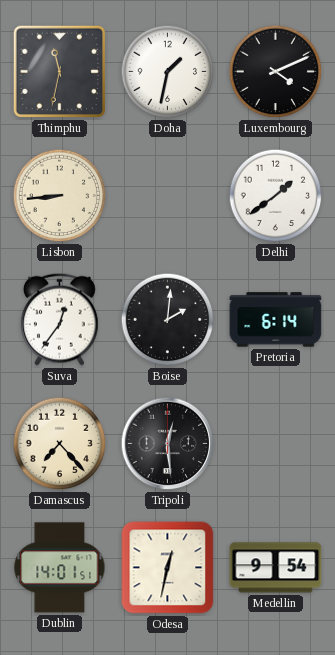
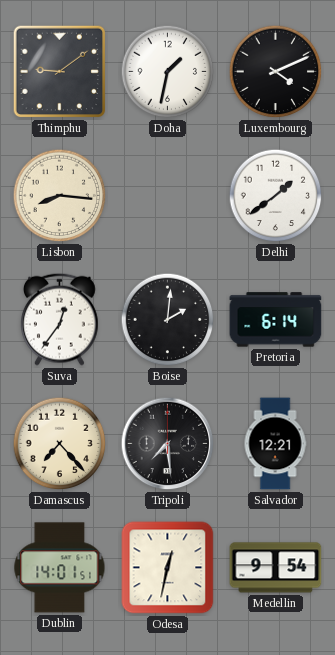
Thimphu: 11:32 -> 9:09 (60, 72)
Lisbon: 8:44 -> 8:16 (60, 196)
Tripoli: 12:29 -> 7:29 (168, 444)
Salvador: none -> 12:21 (275, 444)
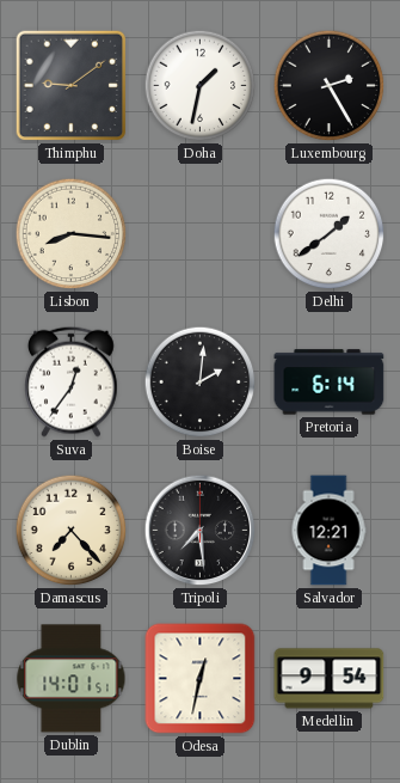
Luxembourg: 4:11 -> 2:25 (330, 86)
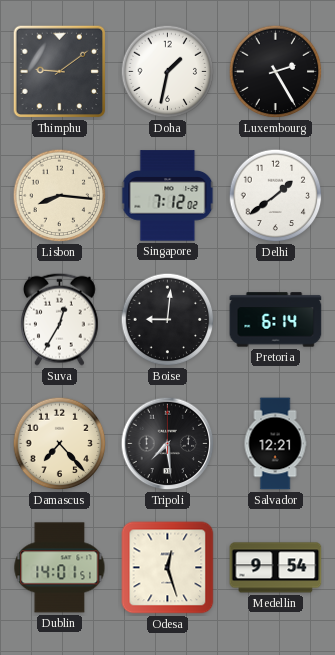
Singapore: none -> 7:12 (168, 196)
Suva: 12:36 -> 12:35 (60, 319)
Boise: 2:01 -> 9:01 (168, 320)
Odesa: 12:32 -> 12:27 (168, 568)
